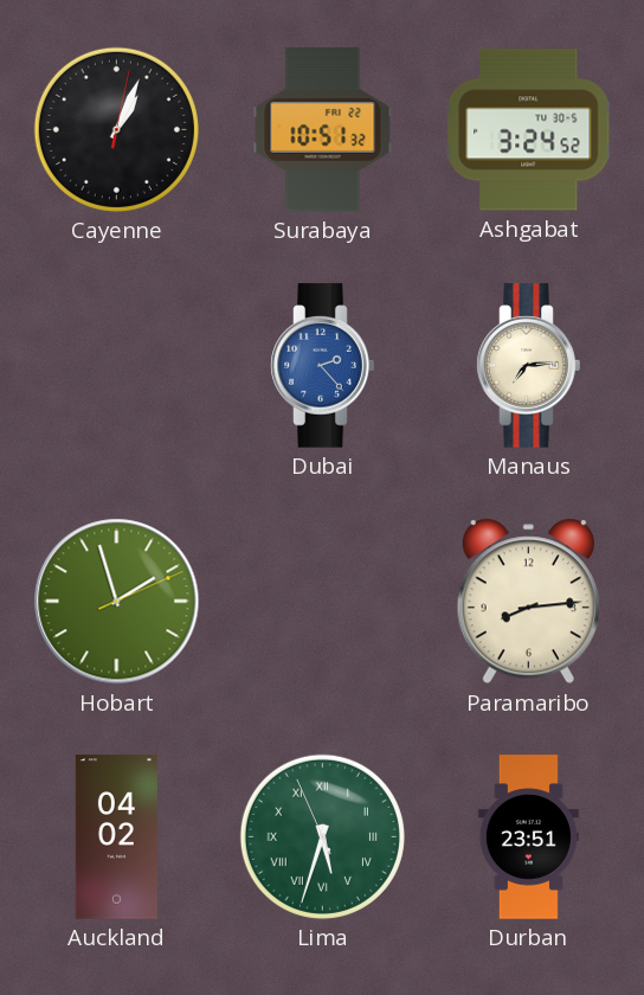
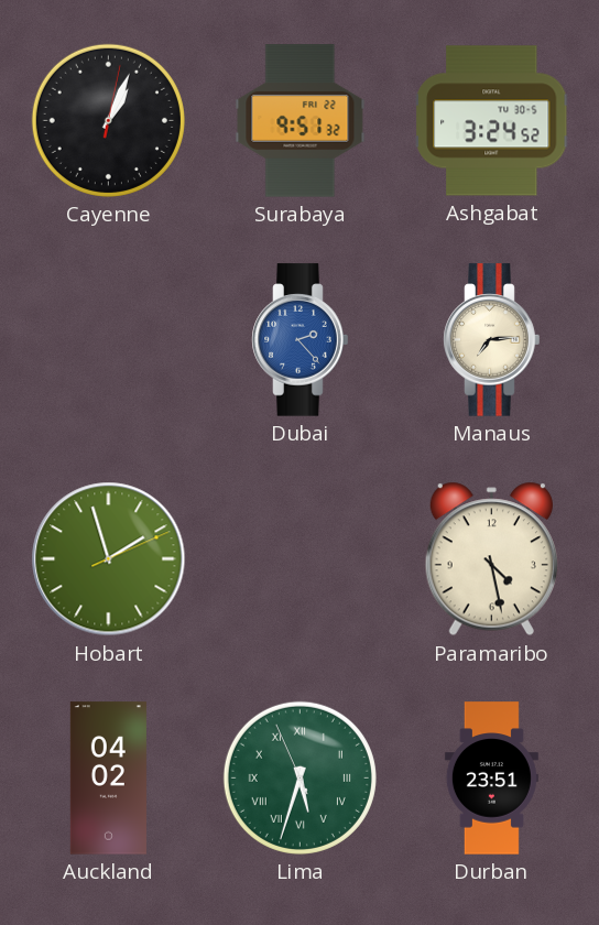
Surabaya: 10:51 -> 9:51 (301, 121)
Paramaribo: 8:14 -> 4:28 (491, 559)
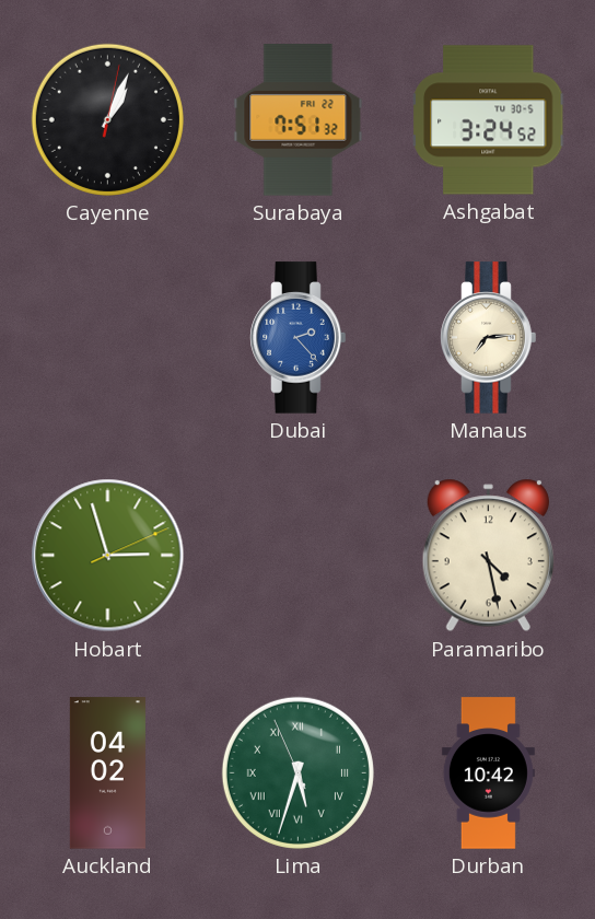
Surabaya: 9:51 -> 7:51 (299, 120)
Hobart: 1:57 -> 2:57 (108, 556)
Durban: 23:51 -> 10:42 (488, 773)
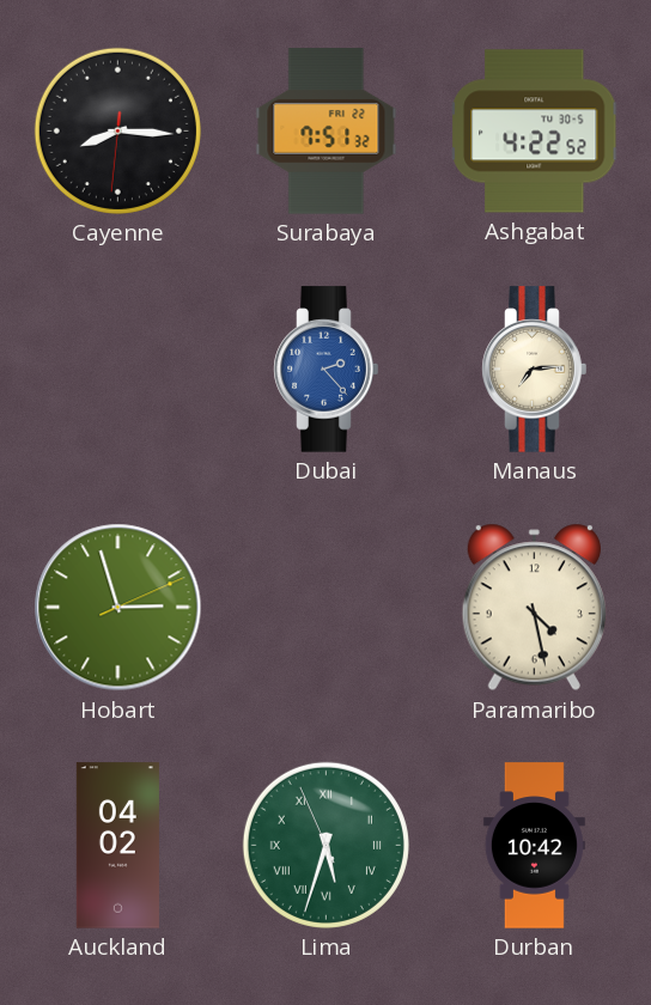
Cayenne: 1:04 -> 8:15 (117, 130)
Ashgabat: 3:24 -> 4:22 (535, 132)
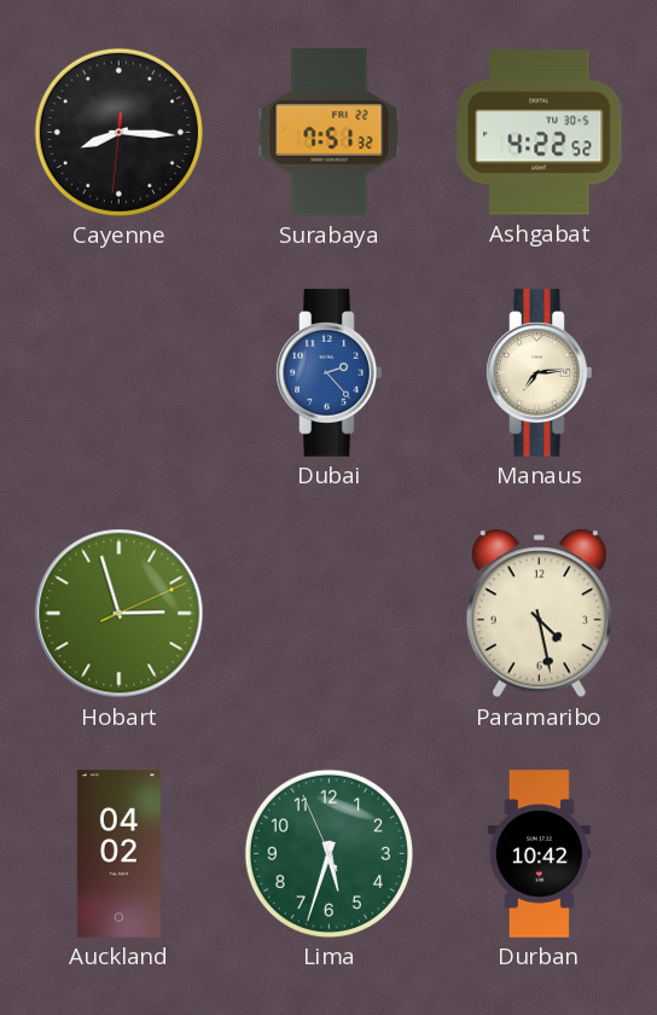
Lima numerals: Roman -> Arabic (328, 853)
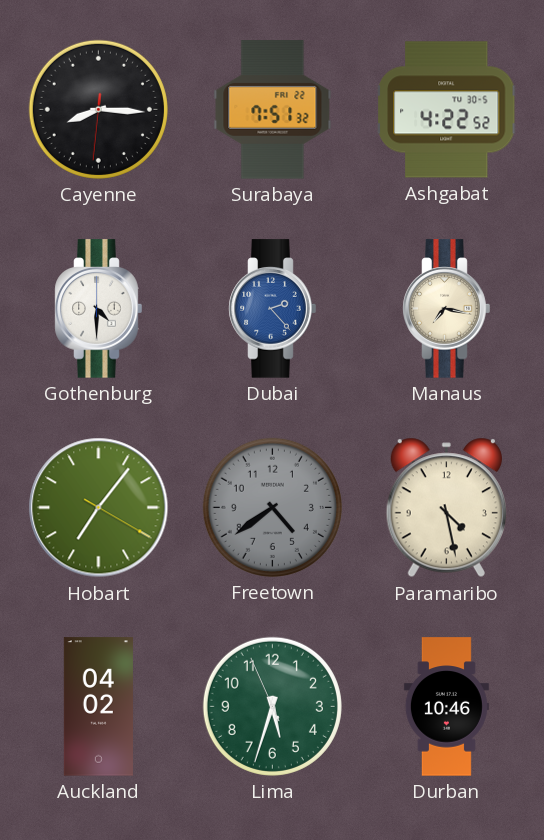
Gothenburg: none -> 4:30 (99, 309)
Manaus: 7:14 -> 7:17 (447, 309)
Hobart: 2:57 -> 7:06 (99, 508)
Freetown: none -> 4:39 (272, 507)
Durban: 10:42 -> 10:46 (446, 707)
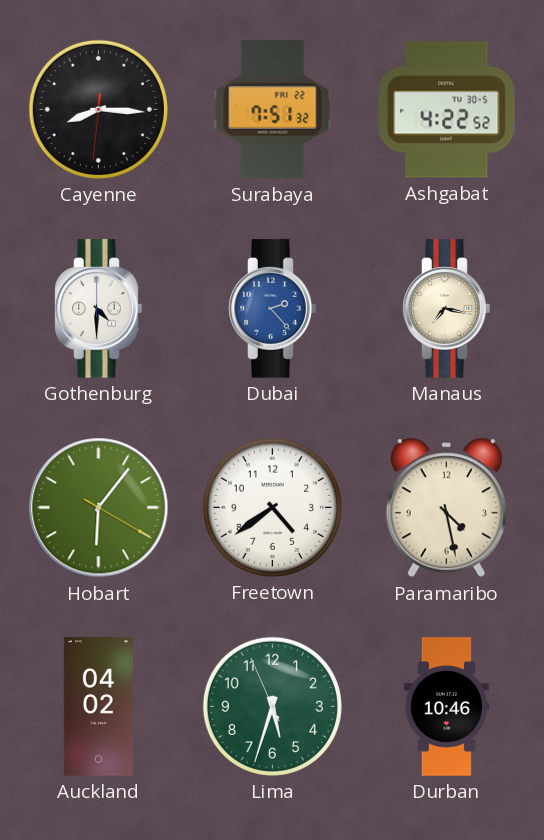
Hobart: 7:06 -> 6:06 (99, 508)
Freetown dial: grey -> white (272, 507)
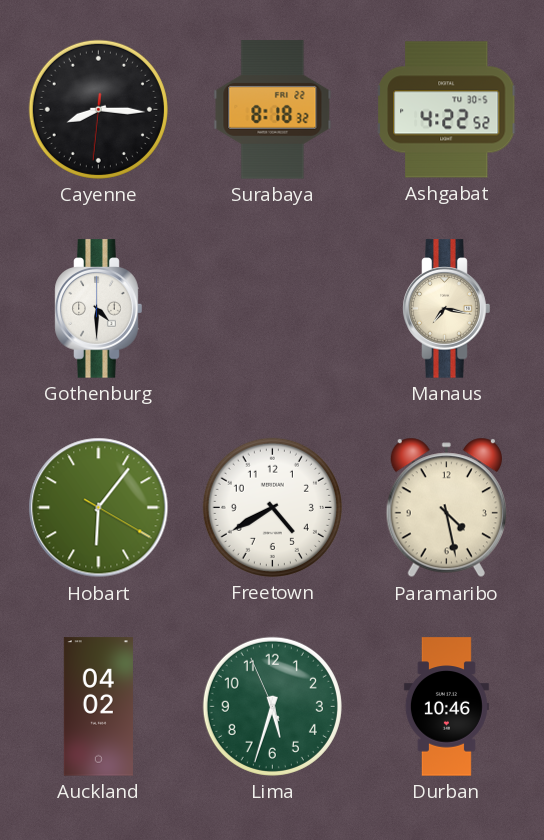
Surabaya: 7:51 -> 8:18 (273, 110)
Dubai: 2:23 -> none (273, 309)
Freetown: 4:39 -> 4:40 (272, 507)
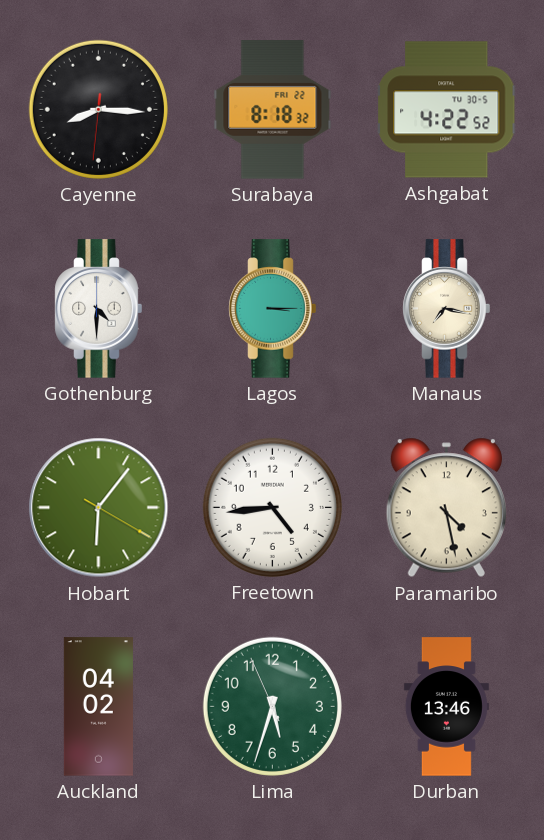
Lagos: none -> 3:15 (273, 309)
Freetown: 4:40 -> 4:44 (272, 507)
Durban: 10:46 -> 13:46 (446, 707)
